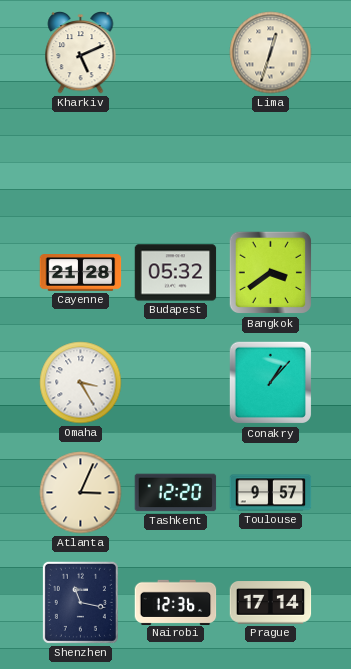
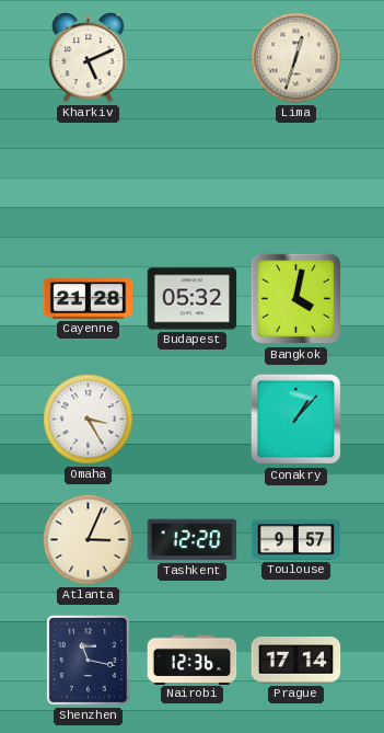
Bangkok: 3:39 -> 4:02 (296, 299)
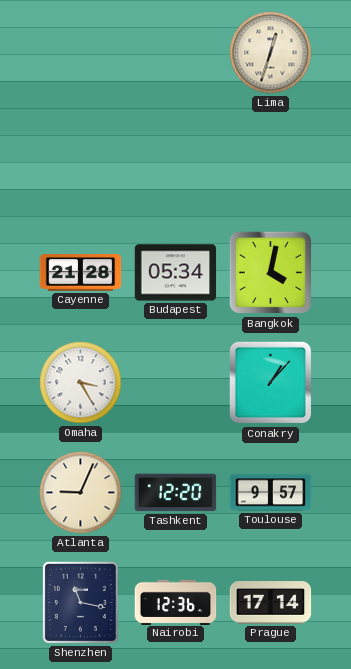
Kharkiv: 5:11 -> none (89, 58)
Budapest: 05:32 -> 05:34 (176, 273)
Atlanta: 3:04 -> 9:04 (81, 493)
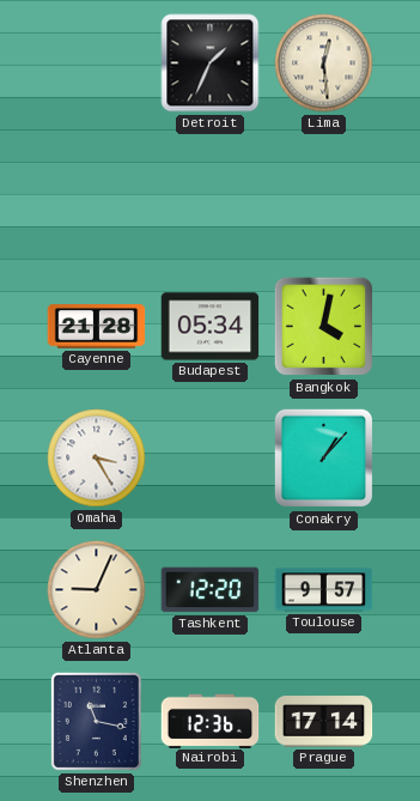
Detroit: none -> 1:34 (211, 63)
Lima: 12:33 -> 12:29 (324, 63)
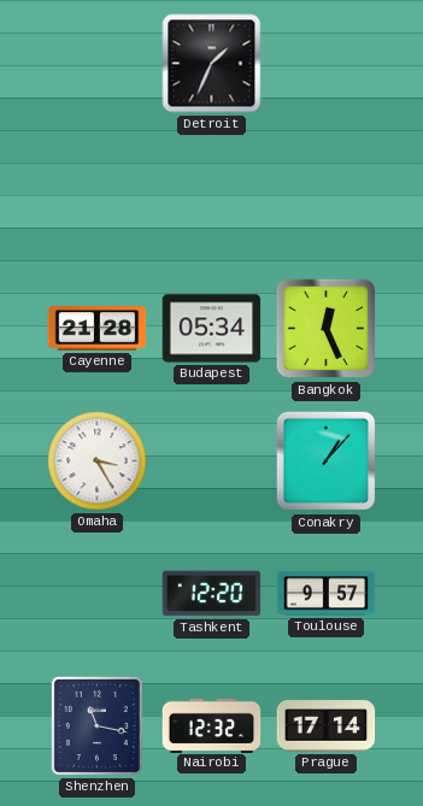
Lima: 12:29 -> none (324, 63)
Bangkok: 4:02 -> 12:26 (327, 329)
Atlanta: 9:04 -> none (97, 590)
Nairobi: 12:36 -> 12:32 (212, 725)
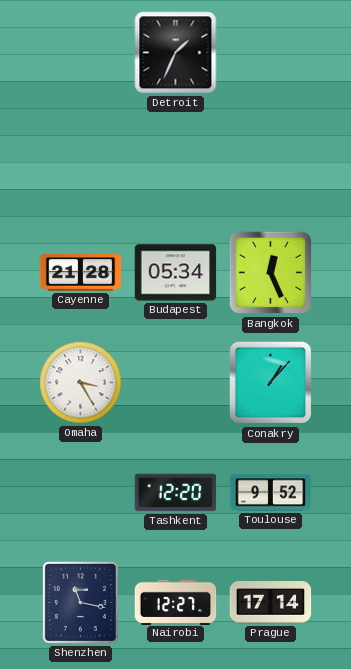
Toulouse: 9:57 -> 9:52 (271, 493)
Nairobi: 12:32 -> 12:27 (176, 602)
